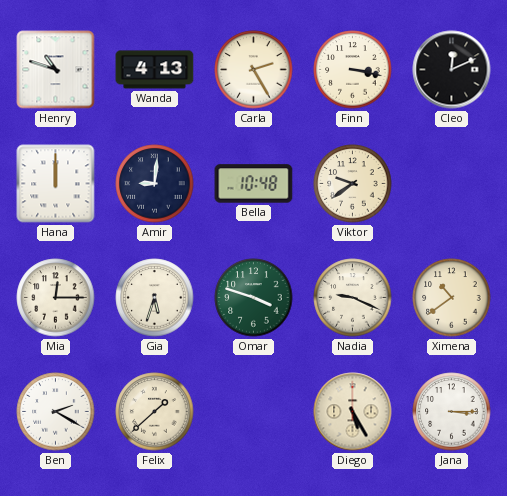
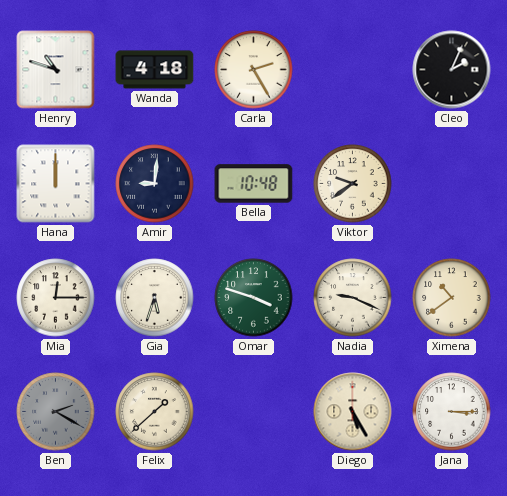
Wanda: 4:13 -> 4:18 (155, 70)
Finn: 3:17 -> none (353, 70)
Cleo: 12:11 -> 2:04 (452, 70)
Ben dial: white -> grey (56, 412)
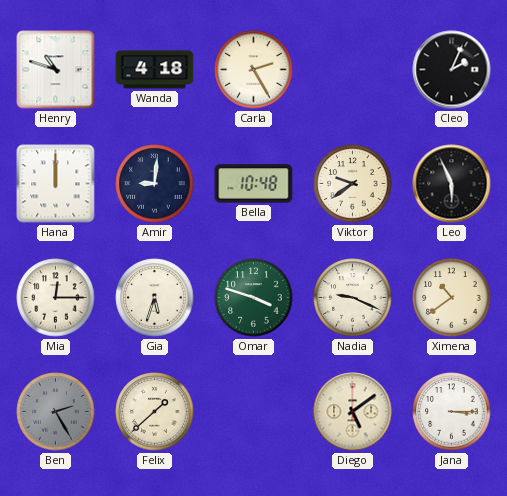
Leo: none -> 5:56 (452, 184)
Ben: 2:20 -> 2:25 (56, 412)
Diego: 5:25 -> 5:09 (353, 412)
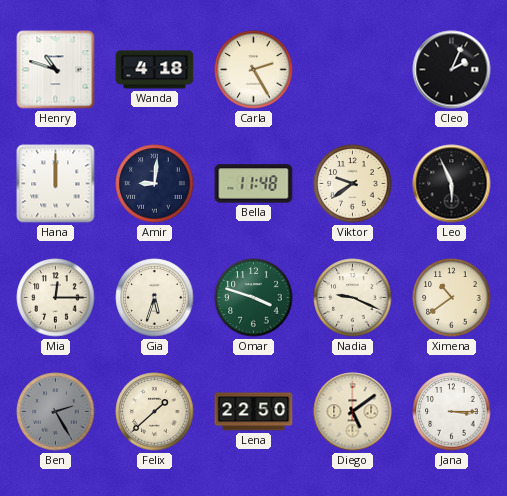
Bella: 10:48 -> 11:48 (254, 184)
Lena: none -> 22:50 (254, 412)
